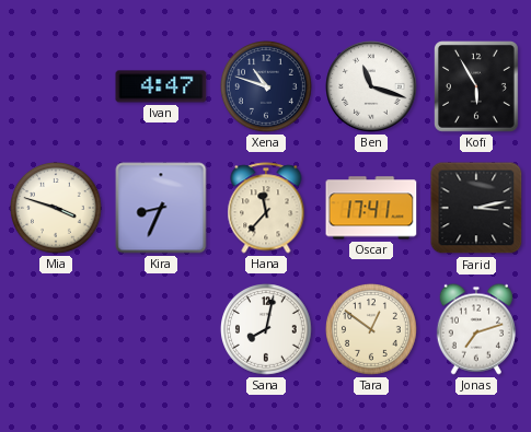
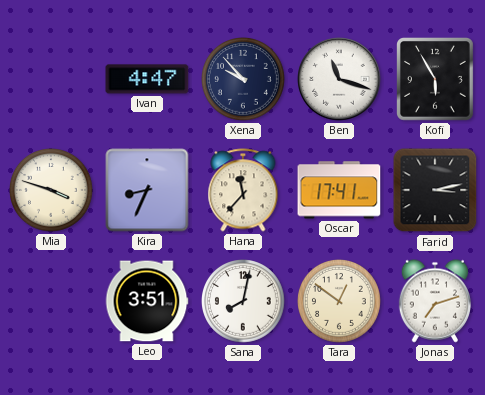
Xena: 10:48 -> 9:53 (244, 80)
Leo: none -> 3:51 (147, 301)
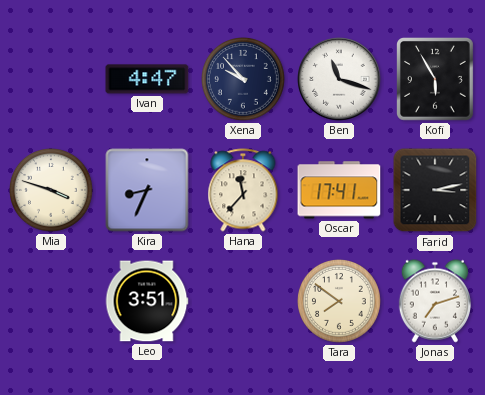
Sana: 8:02 -> none (244, 302)
Tara: 12:51 -> 7:51 (340, 302)
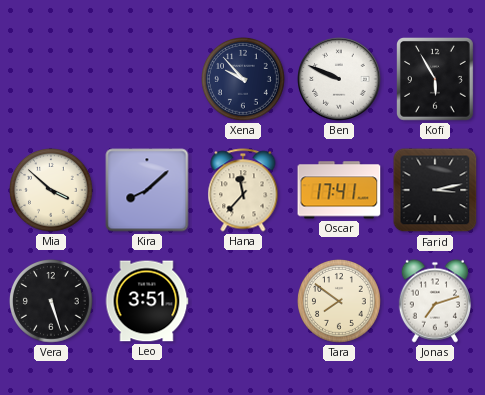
Ivan: 4:47 -> none (147, 79)
Ben: 11:18 -> 9:49 (339, 79)
Mia: 3:48 -> 3:52 (52, 191)
Kira: 8:34 -> 8:08 (147, 190)
Vera: none -> 5:27 (52, 302)
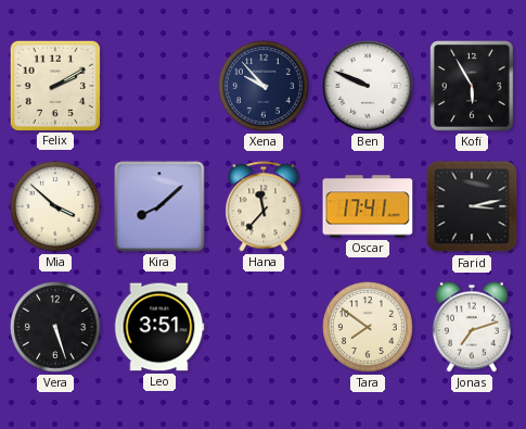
Felix: none -> 2:10 (54, 85)
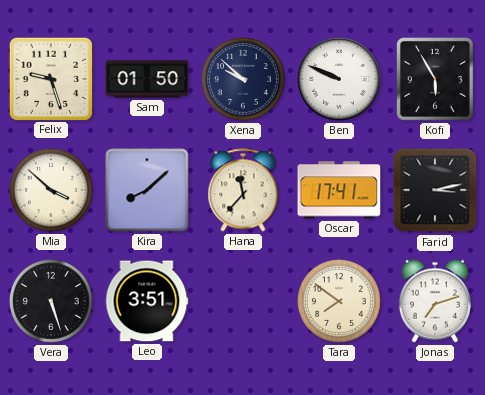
Felix: 2:10 -> 9:27 (50, 78)
Sam: none -> 01:50 (147, 79)
Xena: 9:53 -> 9:52 (244, 80)
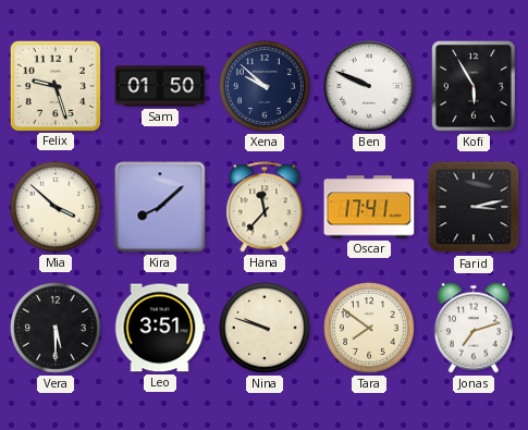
Vera: 5:27 -> 5:30 (57, 329)
Nina: none -> 9:48 (266, 329)
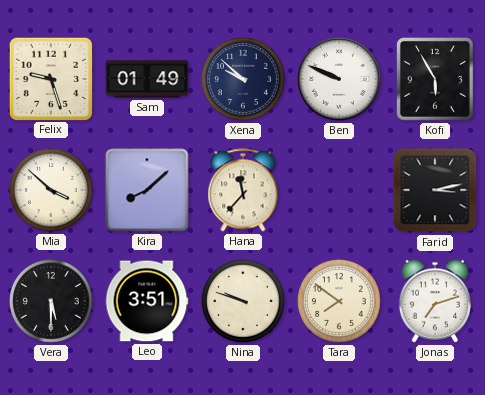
Sam: 01:50 -> 01:49 (147, 79)
Oscar: 17:41 -> none (369, 207)
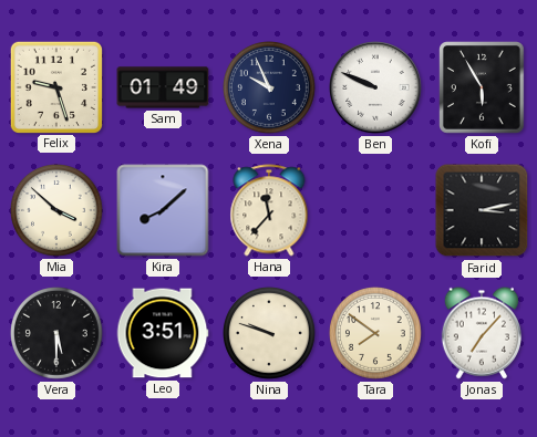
Xena: 9:52 -> 9:56 (270, 89)
Jonas: 7:12 -> 7:07 (481, 333)
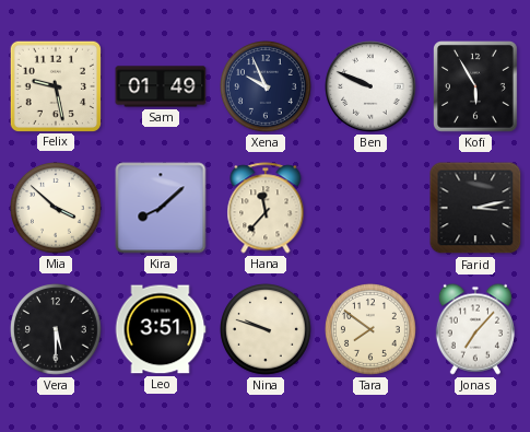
Felix: 9:27 -> 9:28 (55, 85)
